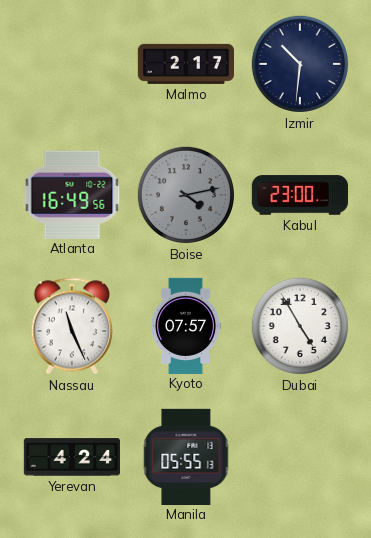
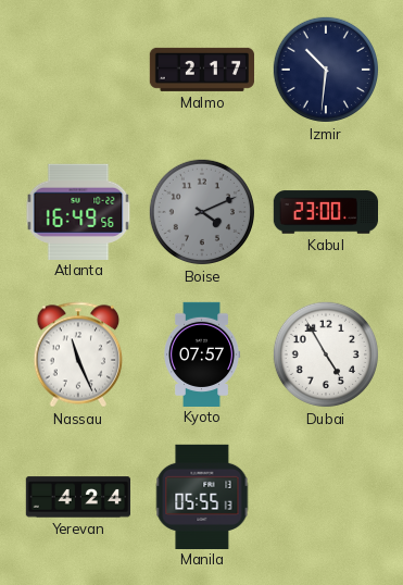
Boise: 4:13 -> 4:11 (202, 212)
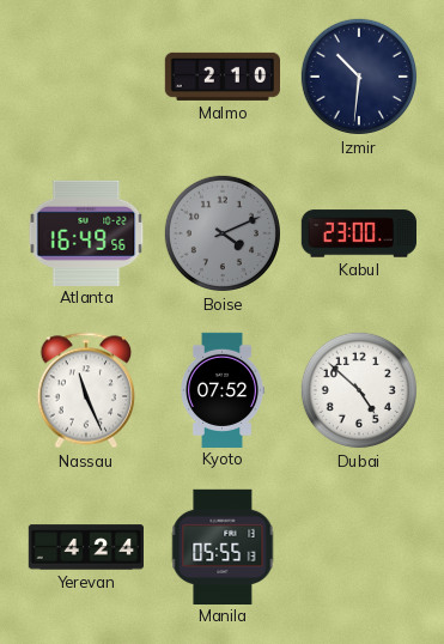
Malmo: 2:17 -> 2:10 (221, 77)
Kyoto: 07:57 -> 07:52 (224, 389)
Dubai: 4:55 -> 4:52 (359, 390)
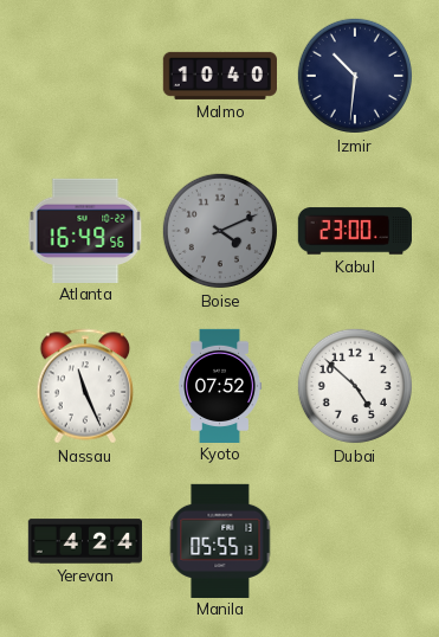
Malmo: 2:10 -> 10:40 (219, 76)
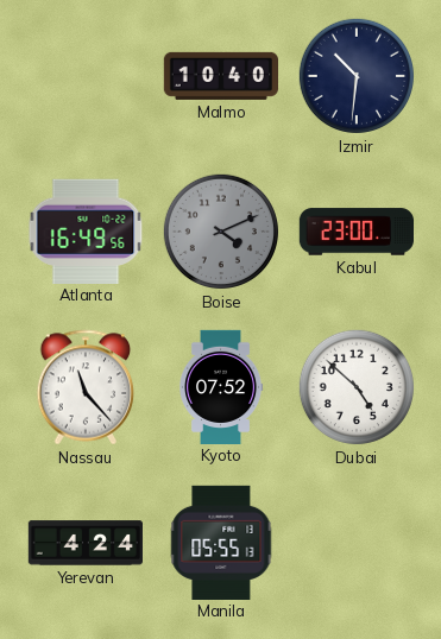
Nassau: 11:26 -> 11:23 (86, 387)
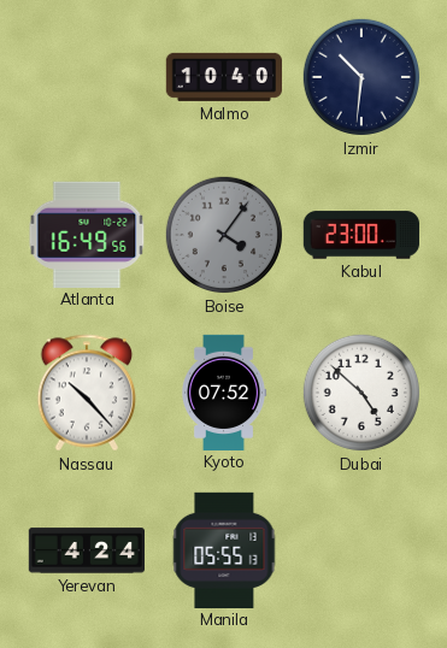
Boise: 4:11 -> 4:06 (224, 235)
Nassau: 11:23 -> 10:23 (87, 393)
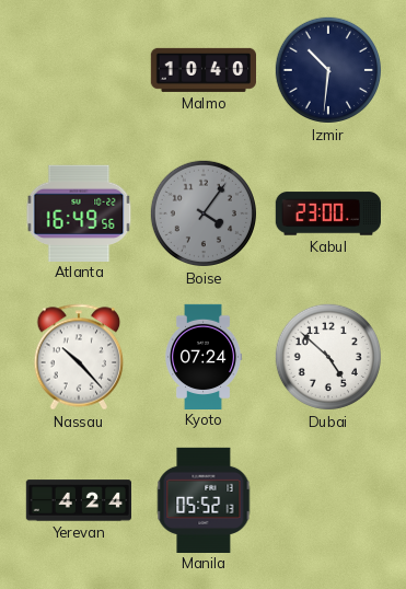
Kyoto: 07:52 -> 07:24 (205, 356)
Manila: 05:55 -> 05:52 (204, 499)
